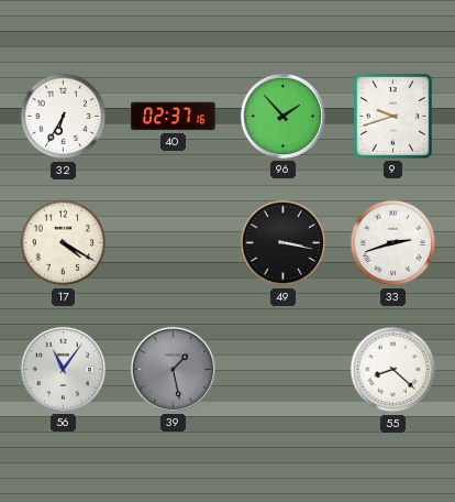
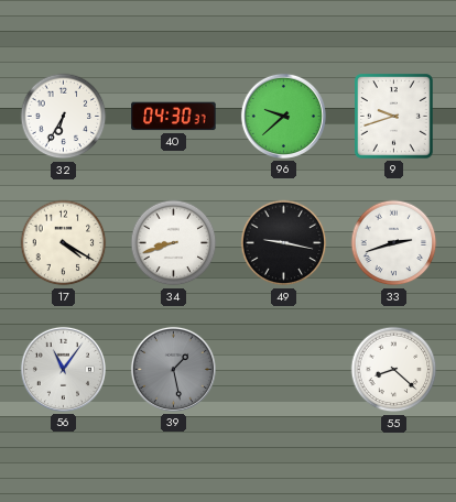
40: 02:37 -> 04:30 (174, 117)
96: 1:53 -> 9:38 (283, 116)
34: none -> 8:42 (174, 243)
49: 3:17 -> 9:17 (284, 243)
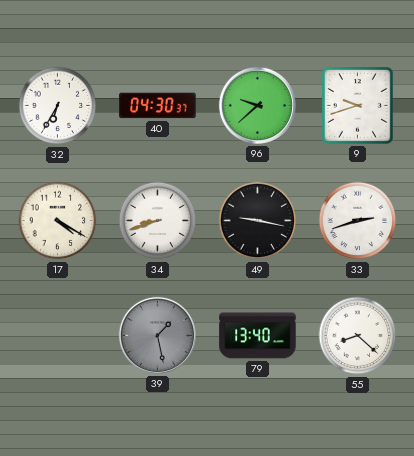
56: 11:06 -> none (63, 369)
79: none -> 13:40 (258, 336)
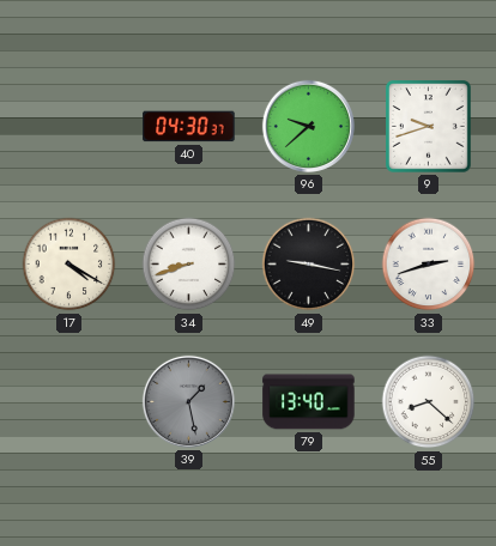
32: 6:35 -> none (58, 106)
